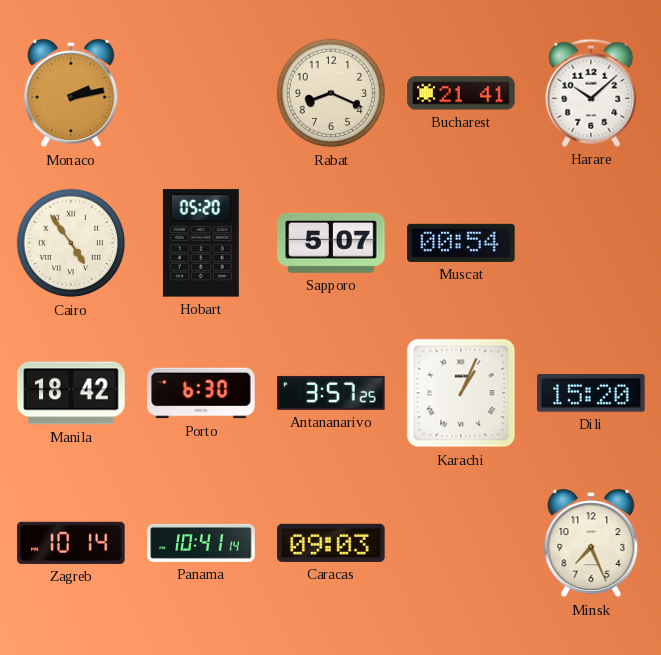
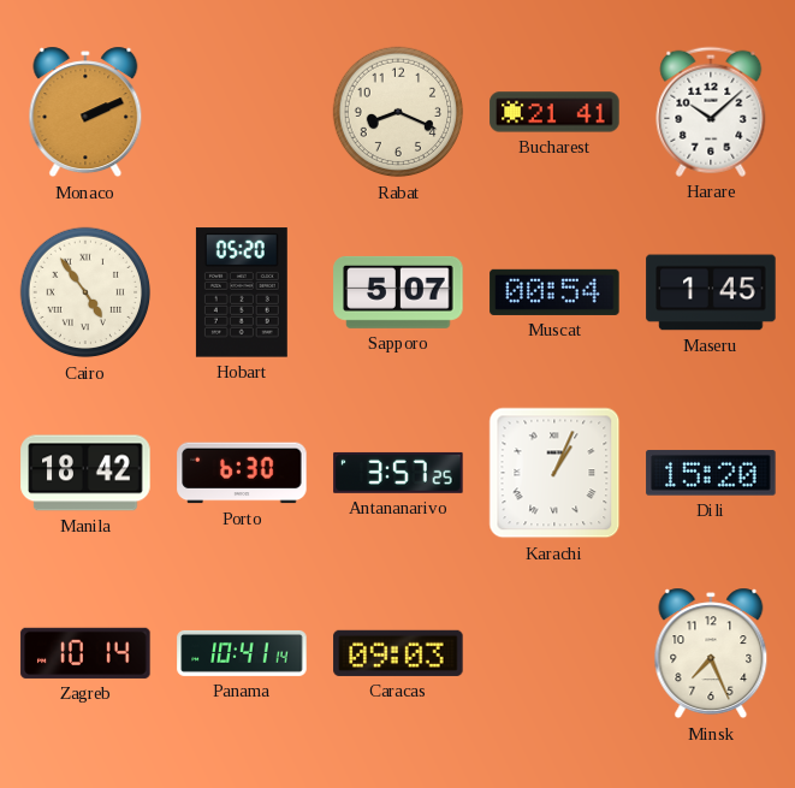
Monaco: 2:13 -> 2:11 (85, 112)
Maseru: none -> 1:45 (711, 292)
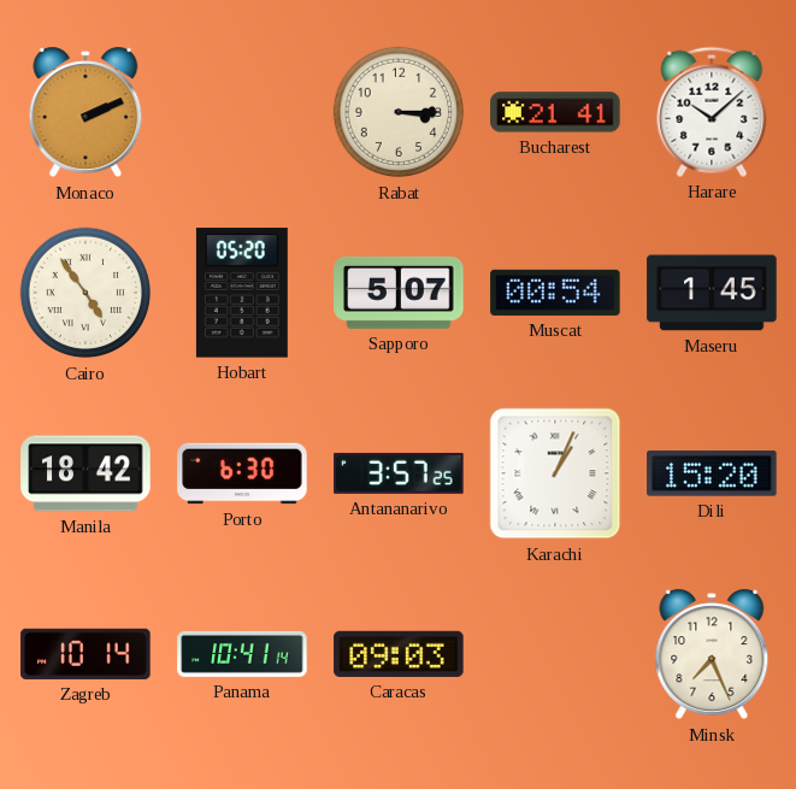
Rabat: 8:19 -> 3:15 (399, 112)
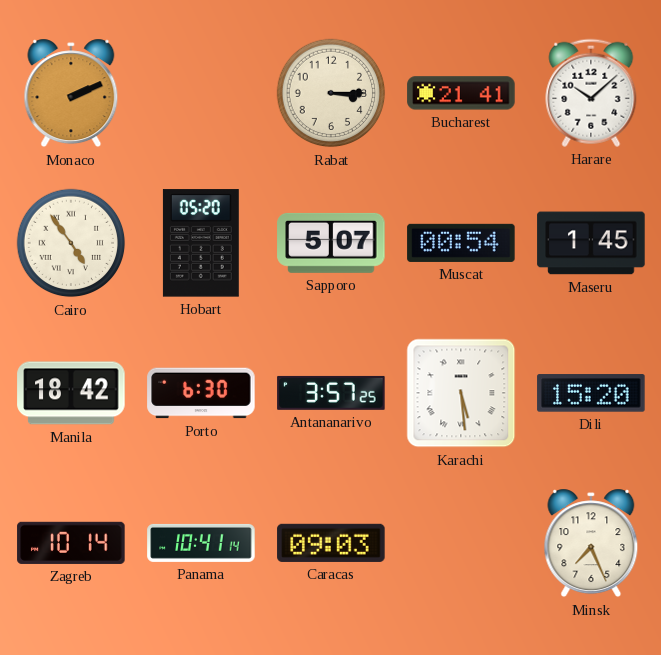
Karachi: 1:04 -> 5:29 (461, 393)
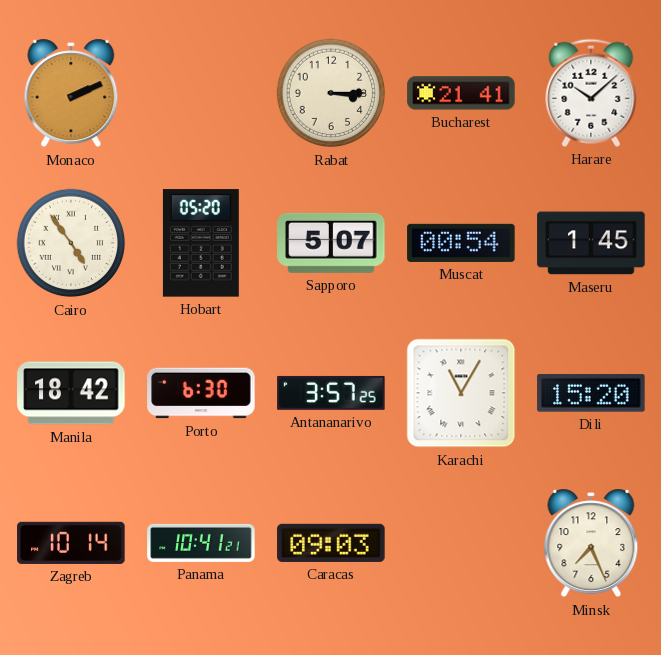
Karachi: 5:29 -> 11:05 (461, 393)
Panama: 10:41:14 -> 10:41:21 (201, 543)
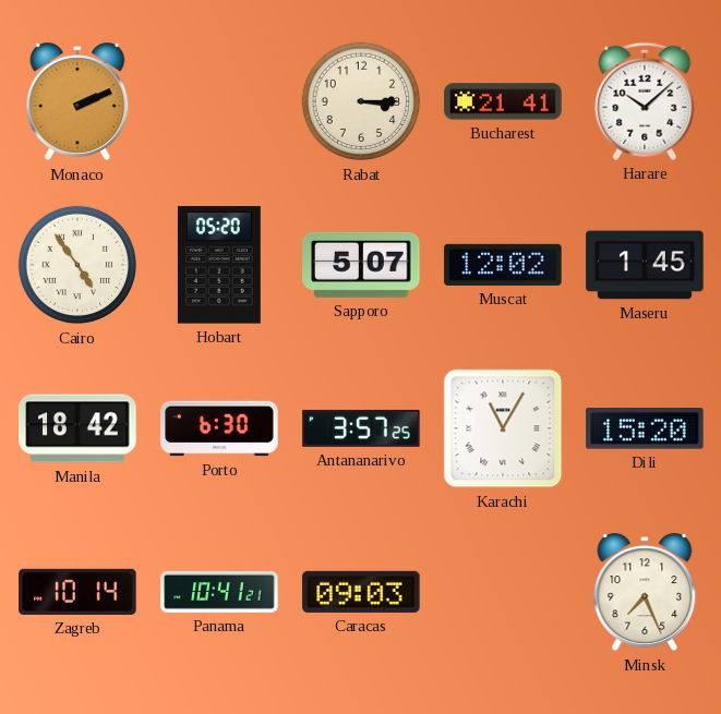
Muscat: 00:54 -> 12:02 (503, 265)
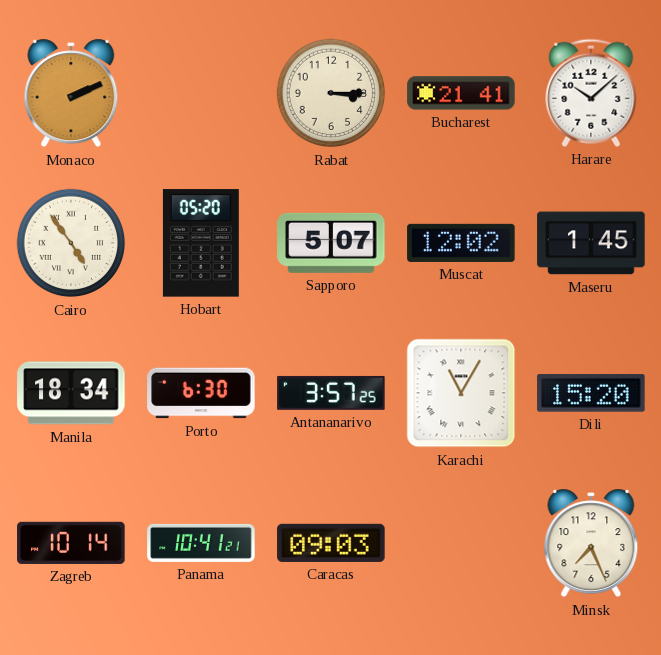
Manila: 18:42 -> 18:34 (71, 393)
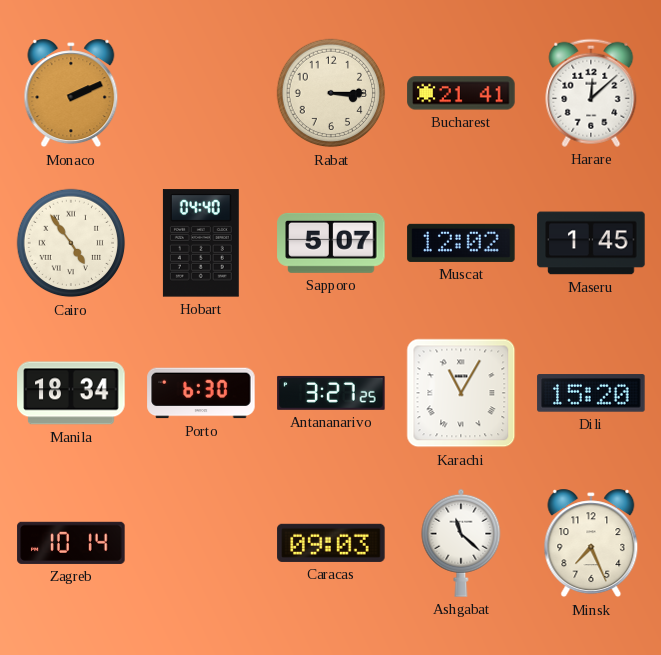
Harare: 10:08 -> 12:08 (591, 93)
Hobart: 05:20 -> 04:40 (201, 243)
Antananarivo: 3:57 -> 3:27 (331, 393)
Panama: 10:41 -> none (201, 543)
Ashgabat: none -> 11:22 (461, 543)
